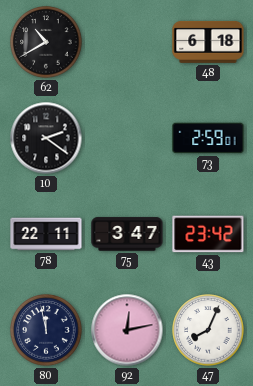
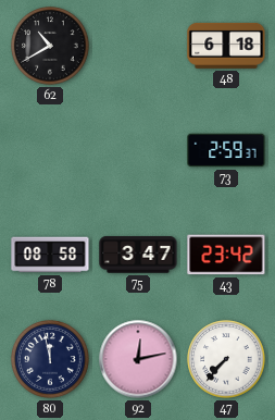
10: 2:21 -> none (46, 138)
73: 2:59:01 -> 2:59:37 (226, 150)
78: 22:11 -> 08:58 (50, 255)
47: 8:04 -> 7:37 (226, 359)
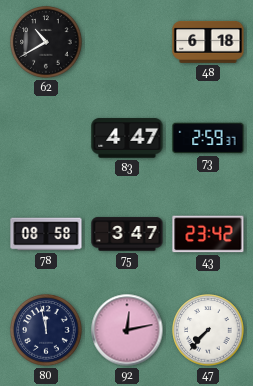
83: none -> 4:47 (127, 138)
